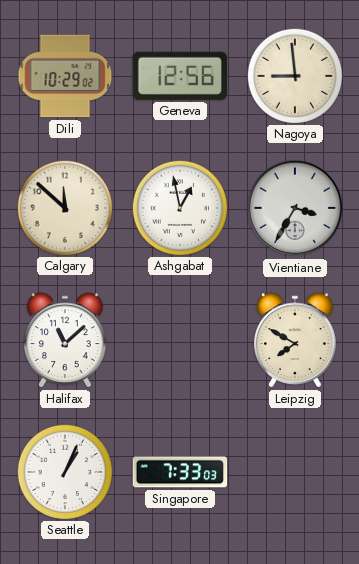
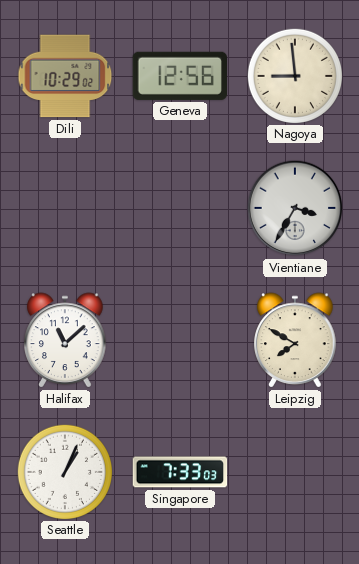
Calgary: 11:52 -> none (64, 207)
Ashgabat: 12:58 -> none (179, 207)
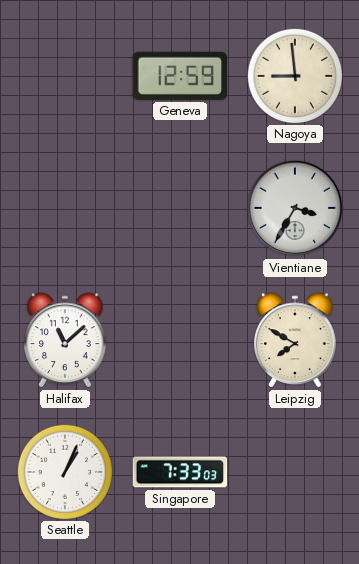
Dili: 10:29 -> none (65, 76)
Geneva: 12:56 -> 12:59 (179, 76)
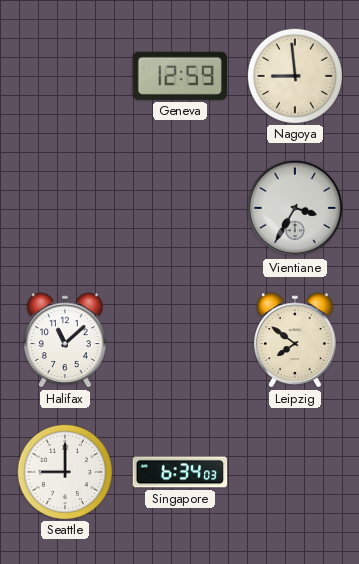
Leipzig: 7:50 -> 7:51 (295, 340)
Seattle: 1:04 -> 9:00 (64, 471)
Singapore: 7:33 -> 6:34 (180, 472)
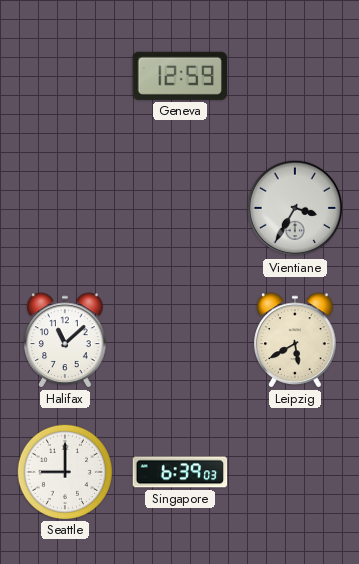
Nagoya: 8:59 -> none (294, 75)
Leipzig: 7:51 -> 5:40 (295, 340)
Singapore: 6:34 -> 6:39 (180, 472)
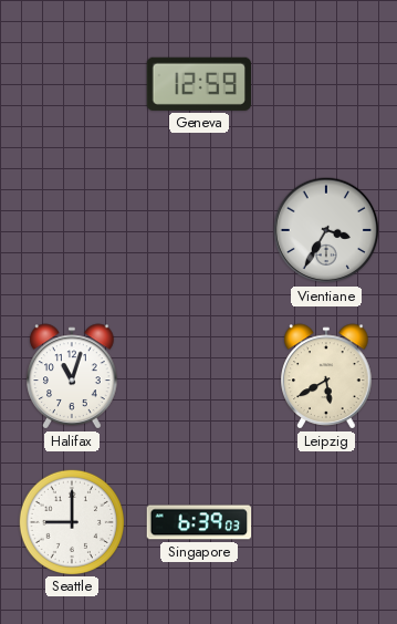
Halifax: 11:08 -> 11:03 (72, 376)
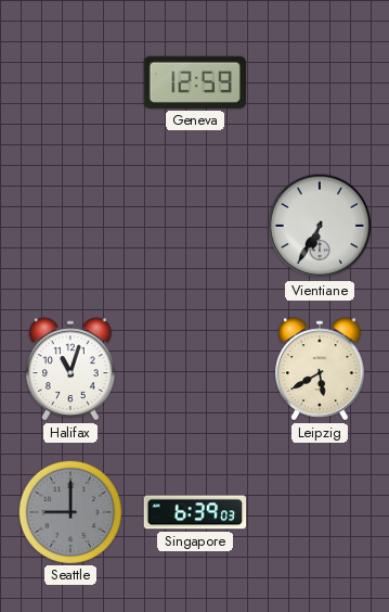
Vientiane: 3:35 -> 6:35 (320, 226)
Seattle dial: white -> grey (69, 511)
